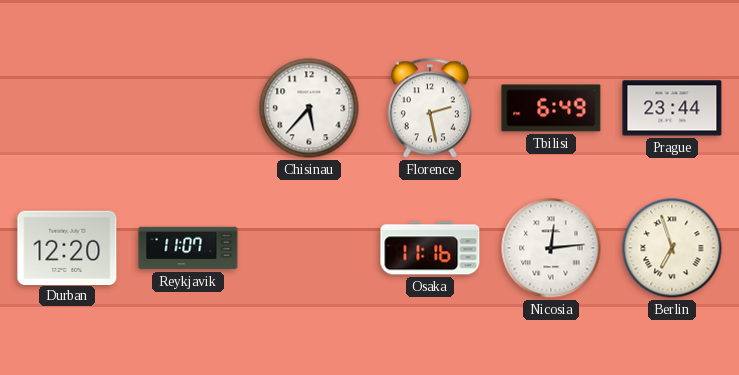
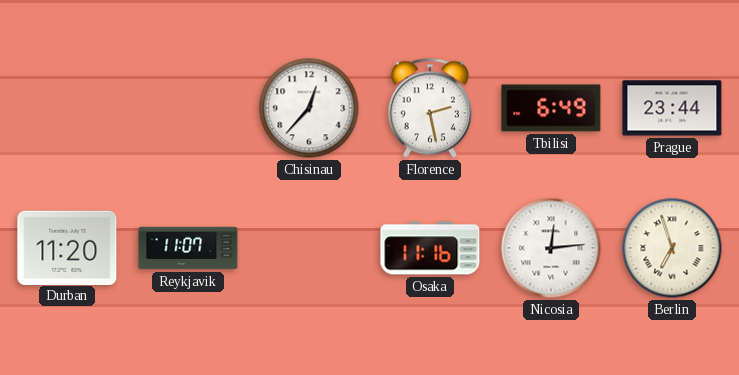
Chisinau: 5:37 -> 12:37 (309, 108)
Durban: 12:20 -> 11:20 (67, 247)
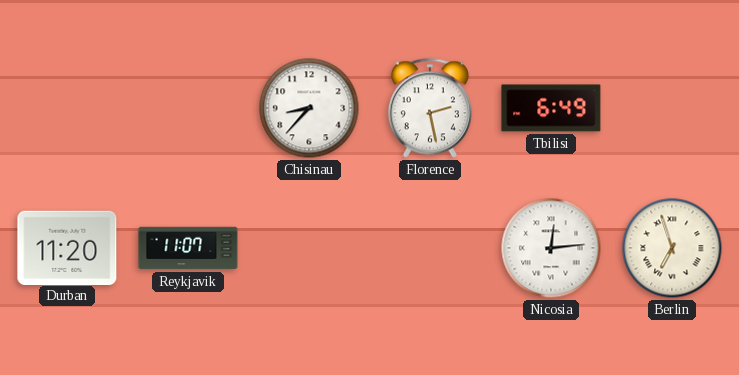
Chisinau: 12:37 -> 8:37 (309, 108)
Prague: 23:44 -> none (672, 108)
Osaka: 11:16 -> none (430, 248)
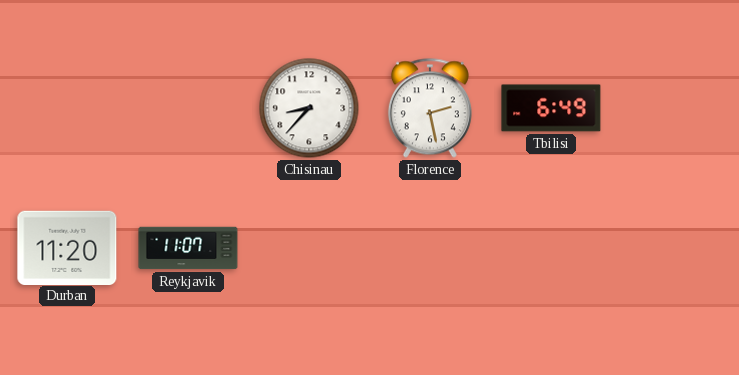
Nicosia: 12:14 -> none (551, 248)
Berlin: 6:57 -> none (672, 248)
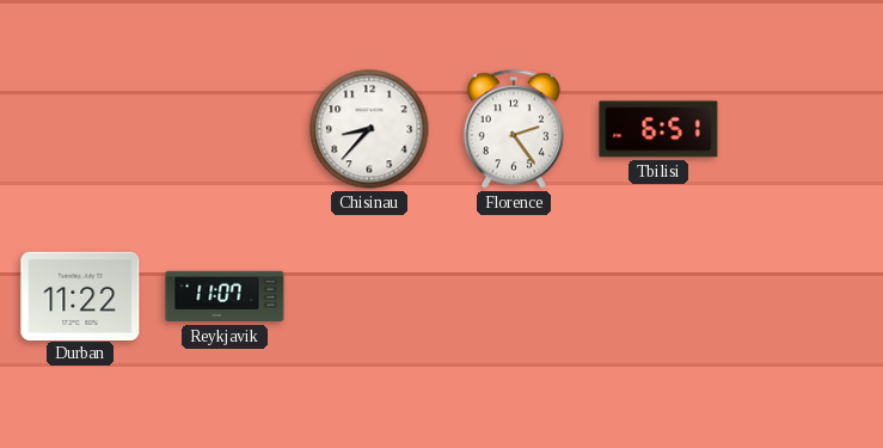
Florence: 2:28 -> 2:24 (514, 129)
Tbilisi: 6:49 -> 6:51 (658, 129)
Durban: 11:20 -> 11:22 (80, 295)
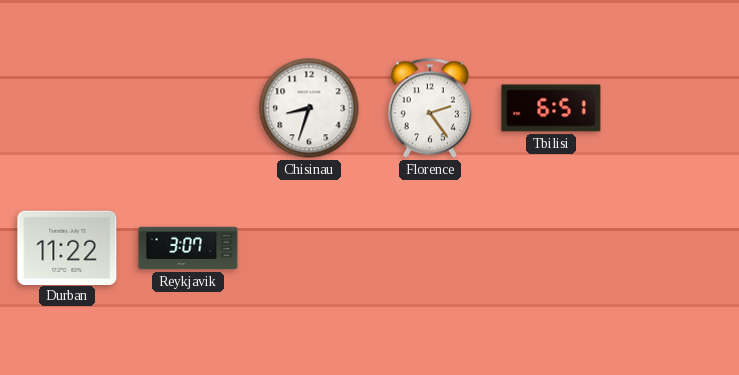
Chisinau: 8:37 -> 8:33 (309, 108)
Reykjavik: 11:07 -> 3:07 (188, 248)
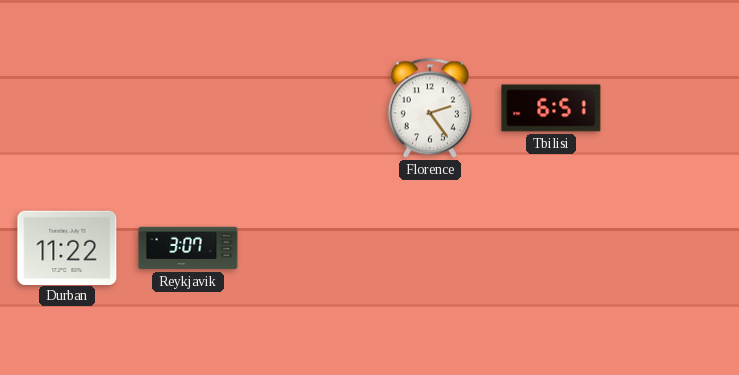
Chisinau: 8:33 -> none (309, 108)
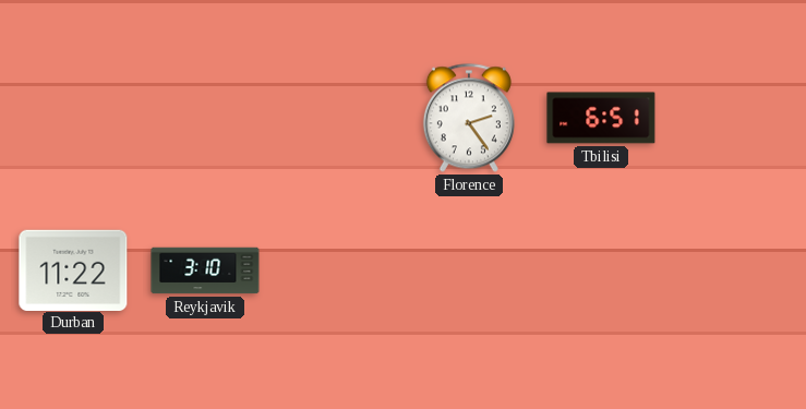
Reykjavik: 3:07 -> 3:10 (205, 270)
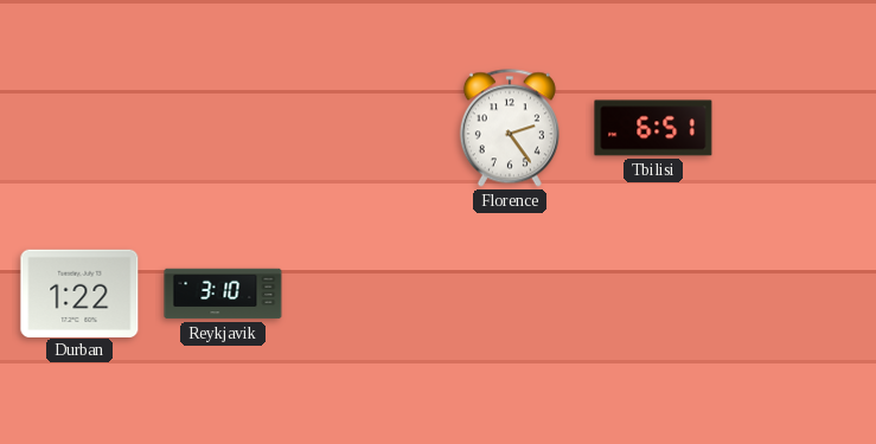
Durban: 11:22 -> 1:22 (79, 292)
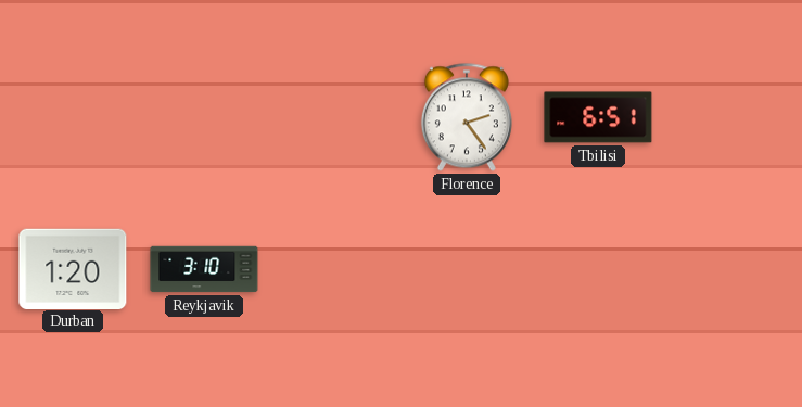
Durban: 1:22 -> 1:20 (73, 268)
